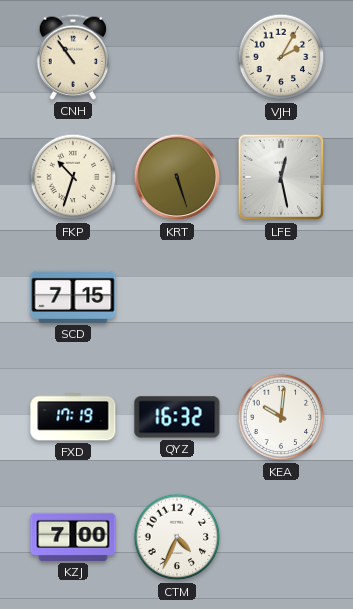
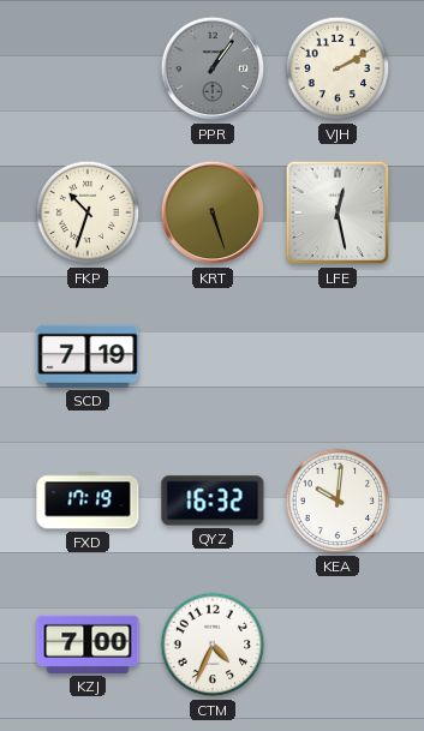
CNH: 10:54 -> none (72, 57)
PPR: none -> 1:06 (213, 68)
VJH: 2:05 -> 2:10 (338, 68)
SCD: 7:15 -> 7:19 (88, 356)
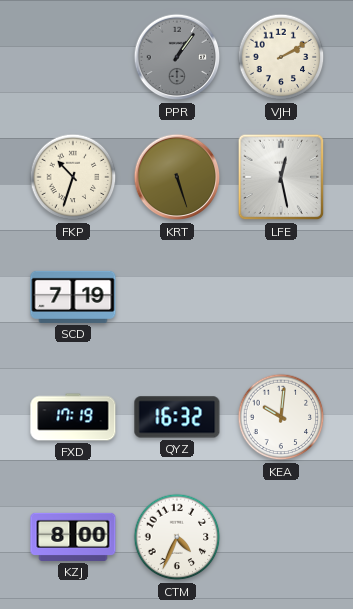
KZJ: 7:00 -> 8:00 (73, 537)
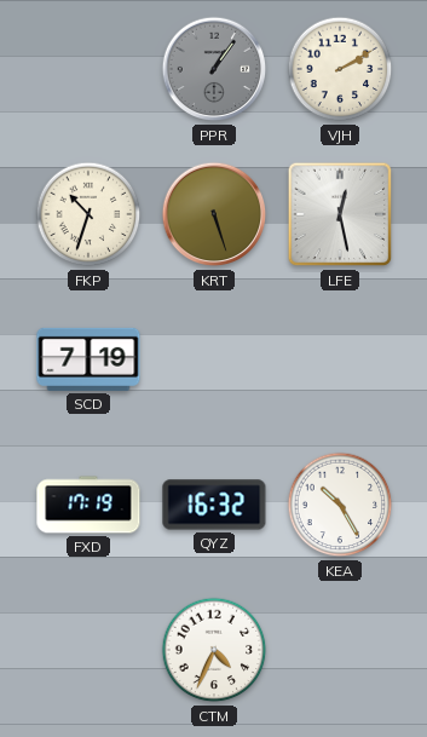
KEA: 10:01 -> 10:25 (340, 505)
KZJ: 8:00 -> none (73, 537)
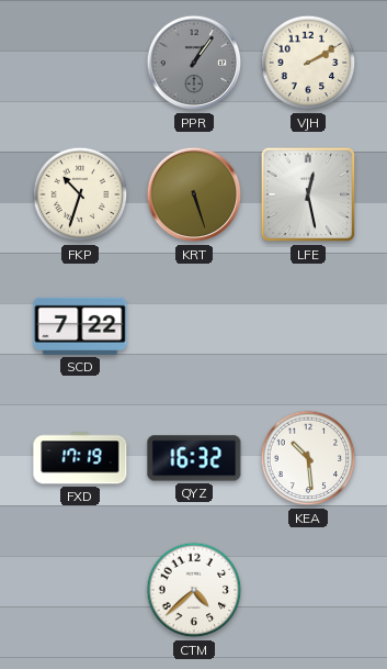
SCD: 7:19 -> 7:22 (80, 326)
KEA: 10:25 -> 10:29 (308, 458)
CTM: 4:34 -> 4:38 (194, 590)
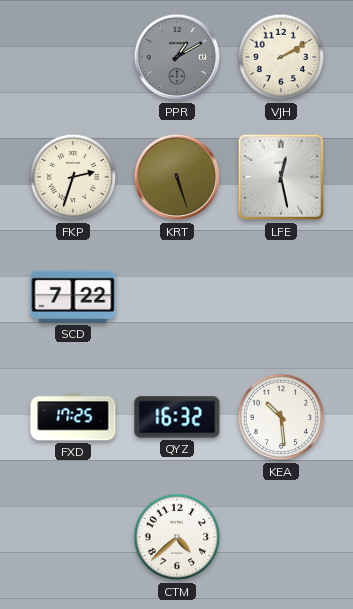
PPR: 1:06 -> 1:10 (177, 57)
FKP: 10:33 -> 2:33 (73, 177)
FXD: 17:19 -> 17:25 (73, 417)
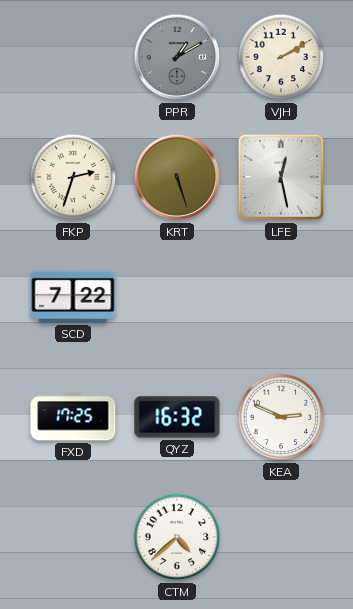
KEA: 10:29 -> 2:49 (281, 417)
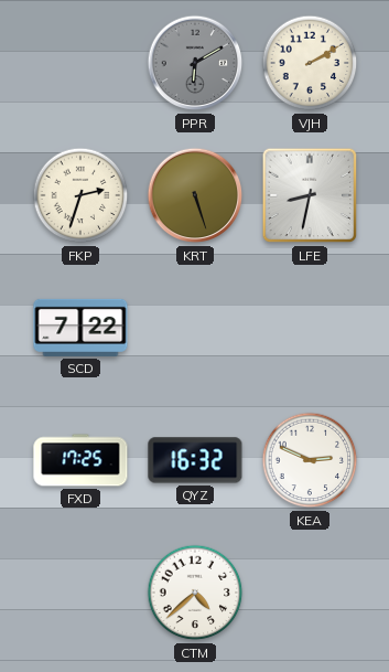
PPR: 1:10 -> 6:10 (195, 63)
LFE: 12:28 -> 8:32 (310, 195)
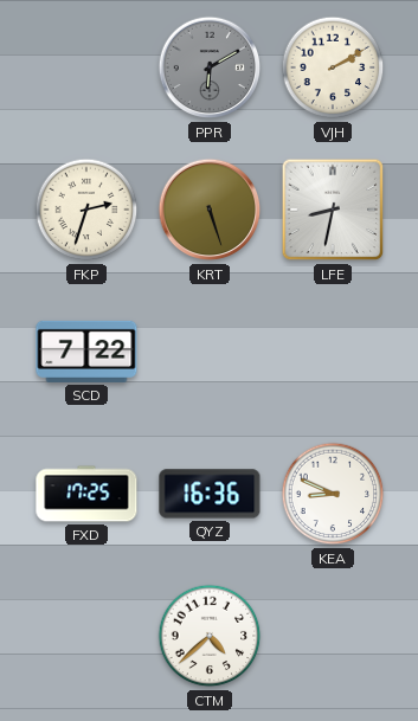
QYZ: 16:32 -> 16:36 (210, 494)
KEA: 2:49 -> 8:49 (333, 494)
